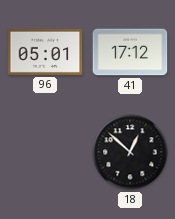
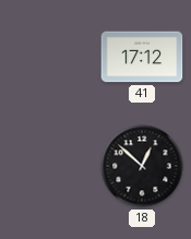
96: 05:01 -> none (45, 52)
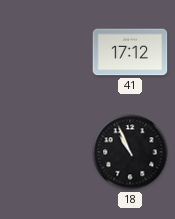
18: 12:52 -> 10:56 (130, 152)
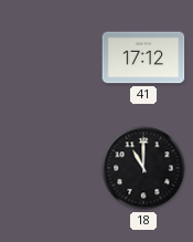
18: 10:56 -> 11:00 (143, 168)
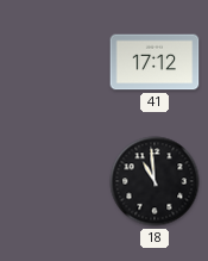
18: 11:00 -> 10:59 (155, 181)
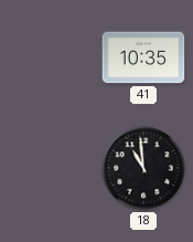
41: 17:12 -> 10:35 (143, 57)
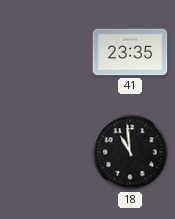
41: 10:35 -> 23:35 (130, 52)
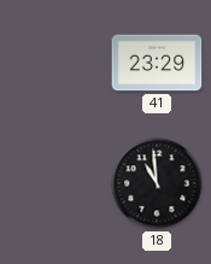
41: 23:35 -> 23:29 (157, 63)
